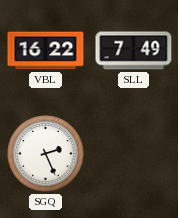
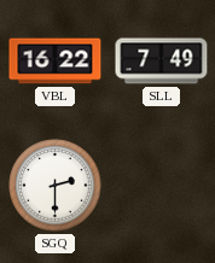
SGQ: 2:26 -> 2:30 (56, 186)
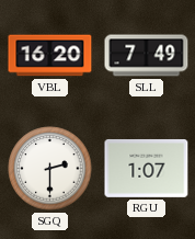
VBL: 16:22 -> 16:20 (50, 56)
RGU: none -> 1:07 (147, 168)
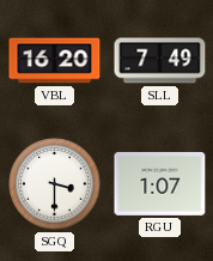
SGQ: 2:30 -> 3:30 (55, 184)
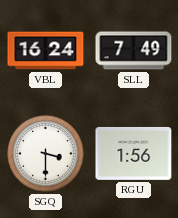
VBL: 16:20 -> 16:24 (46, 51)
RGU: 1:07 -> 1:56 (134, 153)
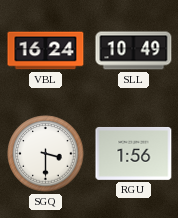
SLL: 7:49 -> 10:49 (134, 51)
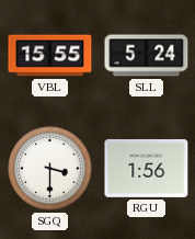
VBL: 16:24 -> 15:55 (50, 56)
SLL: 10:49 -> 5:24 (147, 56)
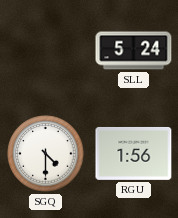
VBL: 15:55 -> none (50, 56)
SGQ: 3:30 -> 4:30 (46, 154)
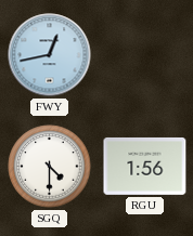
FWY: none -> 12:43 (50, 55)
SLL: 5:24 -> none (134, 51)
